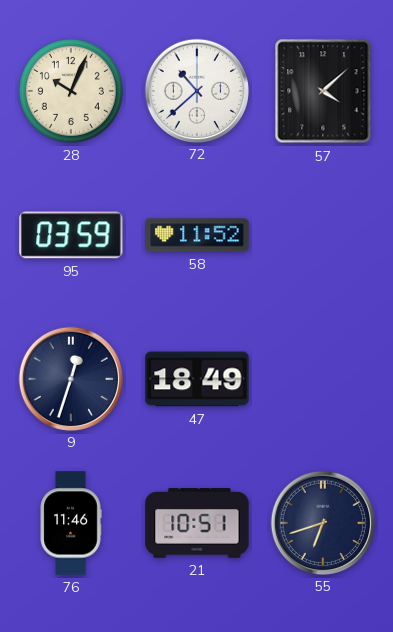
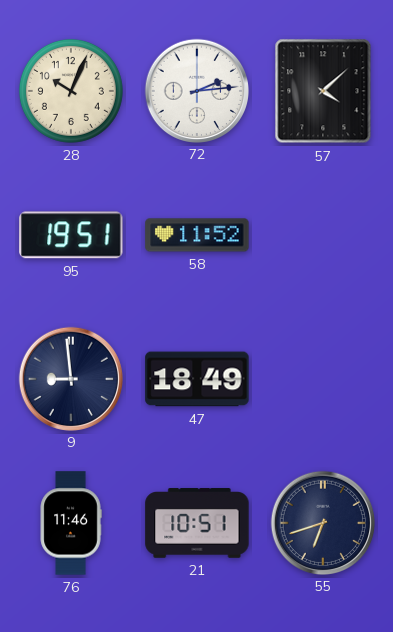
72: 10:38 -> 2:14 (196, 90)
95: 03:59 -> 19:51 (71, 235)
9: 12:33 -> 8:59 (70, 378)
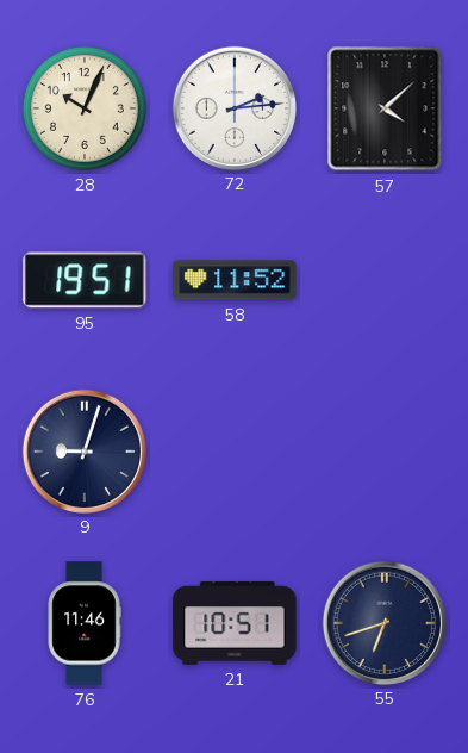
9: 8:59 -> 9:03 (83, 450)
47: 18:49 -> none (197, 379)
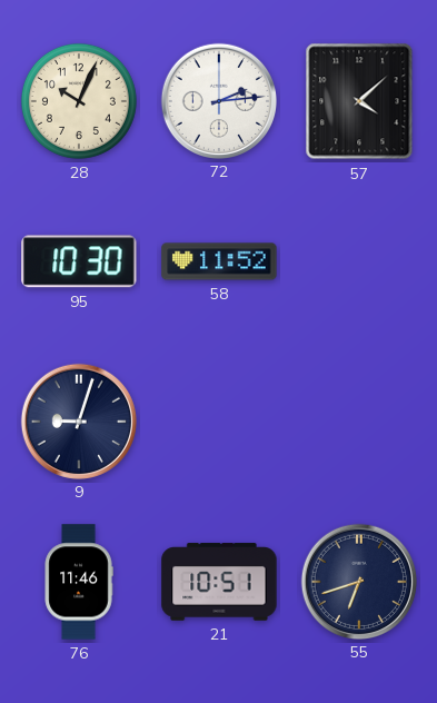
95: 19:51 -> 10:30 (79, 261)
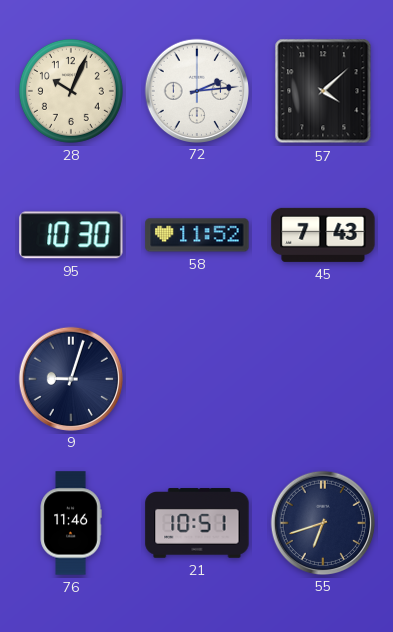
45: none -> 7:43 (323, 235)
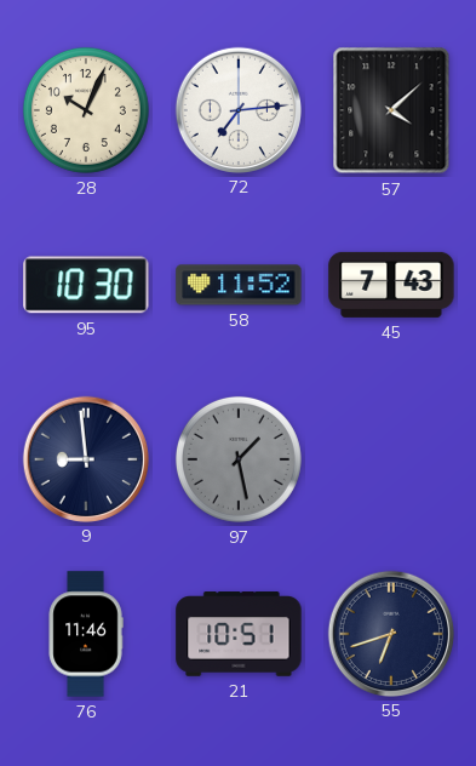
72: 2:14 -> 7:14 (237, 109)
9: 9:03 -> 8:59 (85, 458)
97: none -> 1:28 (239, 459)
